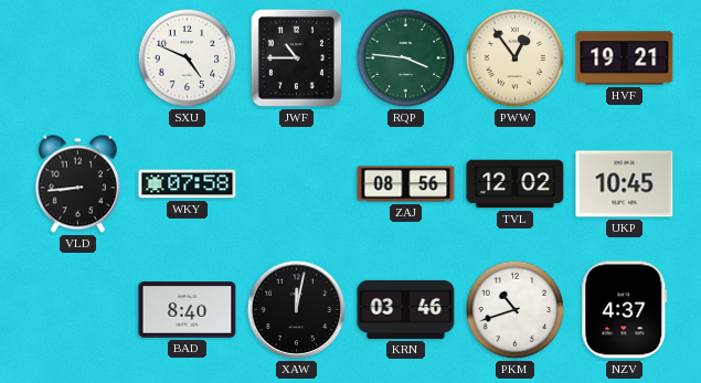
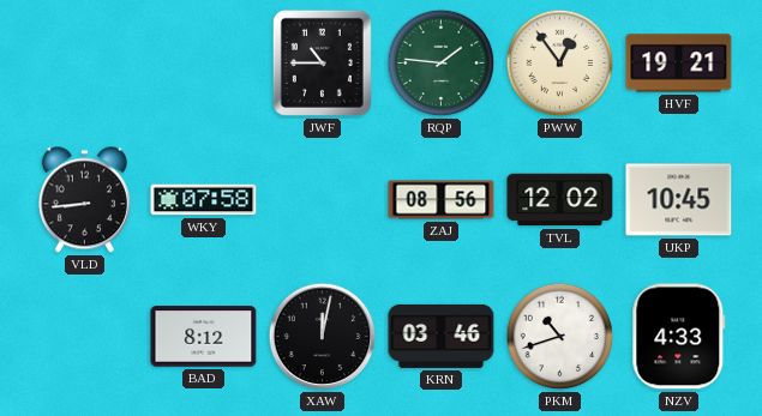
SXU: 4:49 -> none (188, 58)
RQP: 3:46 -> 1:46 (442, 64)
BAD: 8:40 -> 8:12 (204, 337)
NZV: 4:37 -> 4:33 (679, 337)
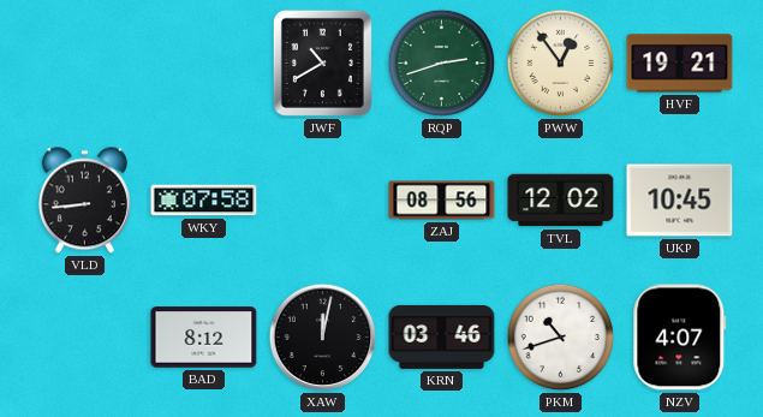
JWF: 10:45 -> 10:40 (322, 62)
RQP: 1:46 -> 2:42 (442, 64)
NZV: 4:33 -> 4:07 (680, 338)
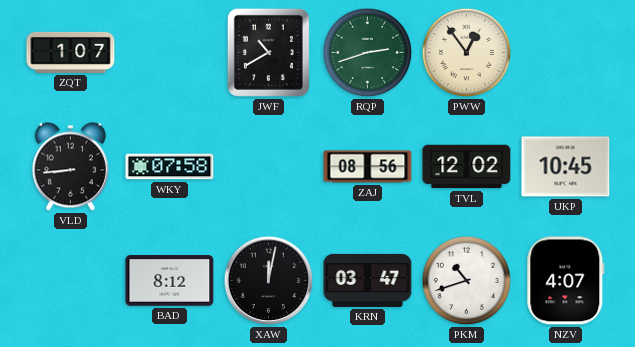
ZQT: none -> 1:07 (71, 52)
HVF: 19:21 -> none (680, 64)
KRN: 03:46 -> 03:47 (368, 280)
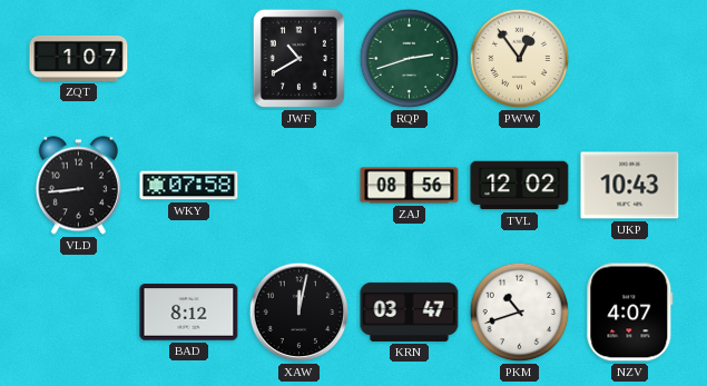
UKP: 10:45 -> 10:43 (630, 186)
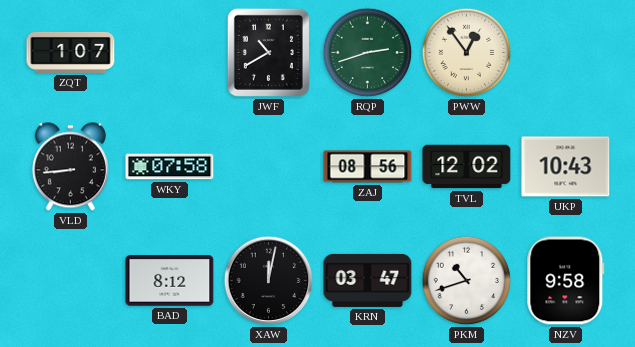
NZV: 4:07 -> 9:58 (566, 281)
